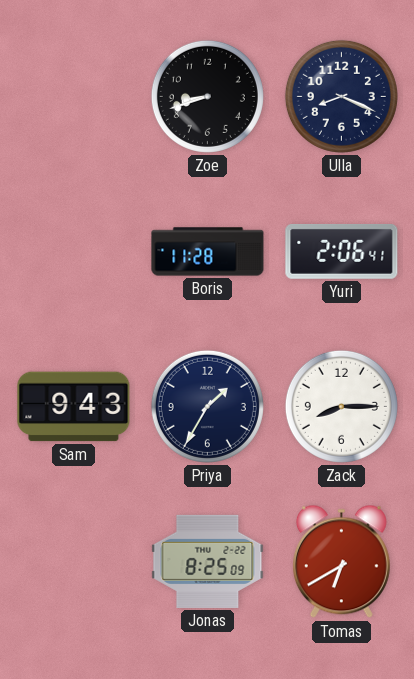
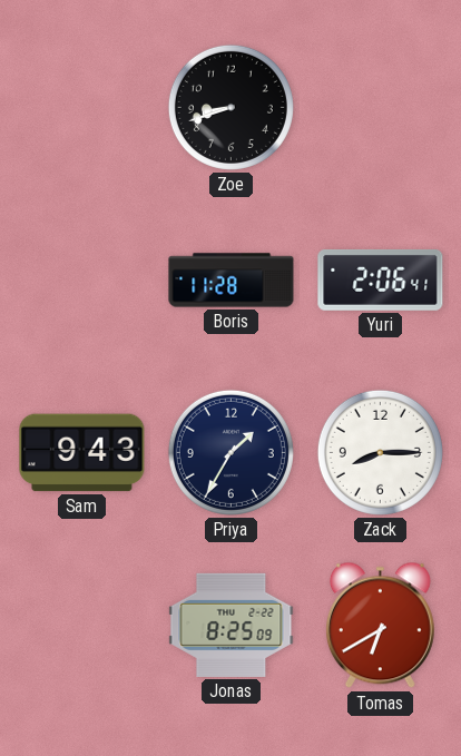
Ulla: 8:19 -> none (341, 96)
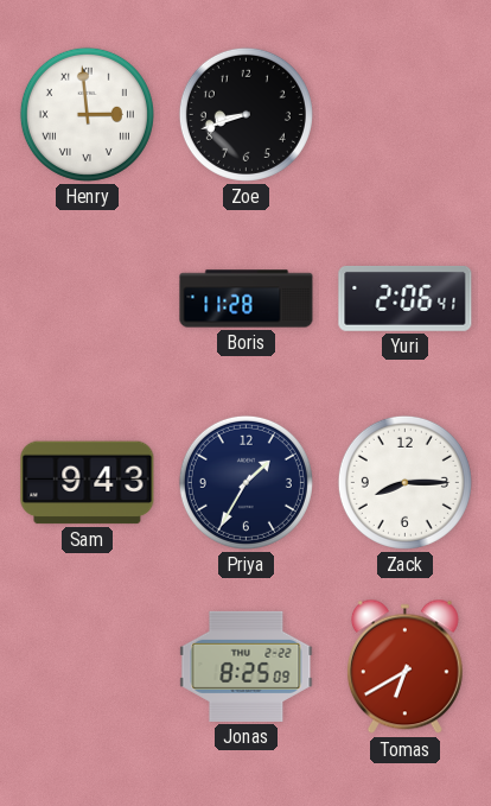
Henry: none -> 2:59 (87, 114)
